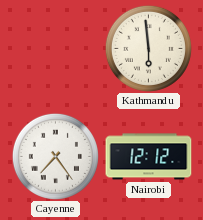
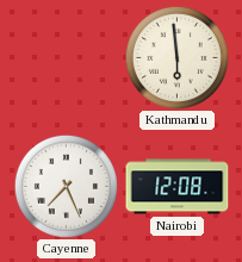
Cayenne: 7:24 -> 7:26 (66, 186)
Nairobi: 12:12 -> 12:08 (178, 187)
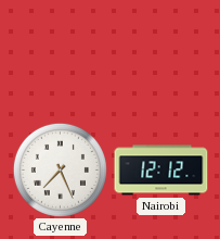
Kathmandu: 5:59 -> none (176, 57)
Nairobi: 12:08 -> 12:12 (161, 171)
